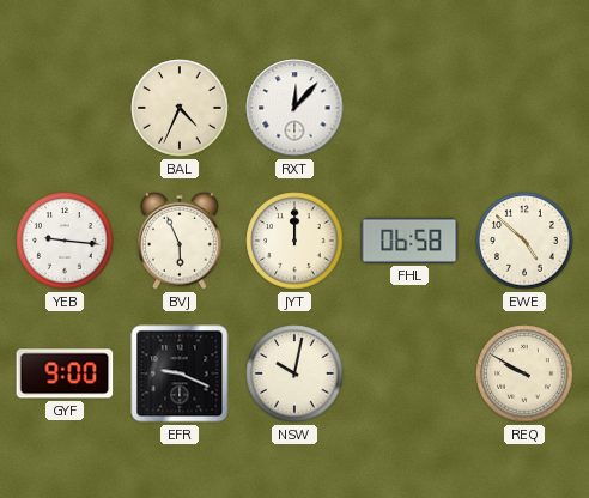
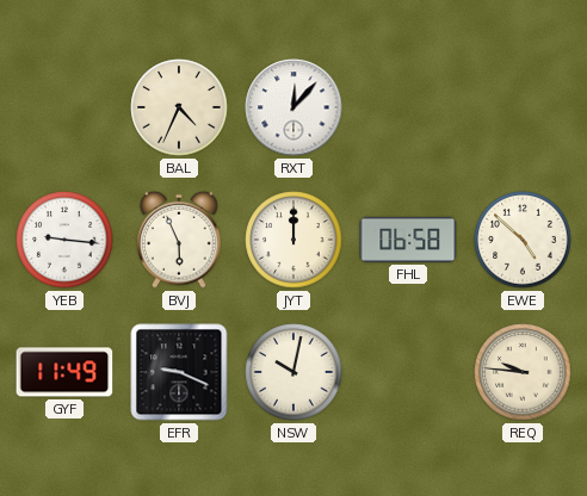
GYF: 9:00 -> 11:49 (64, 372)
REQ: 9:50 -> 9:46 (523, 372)
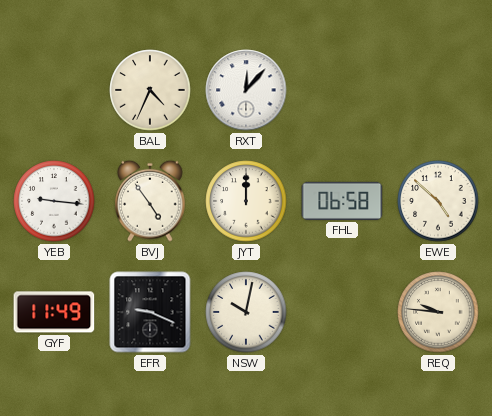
BVJ: 5:56 -> 4:54 (150, 201)
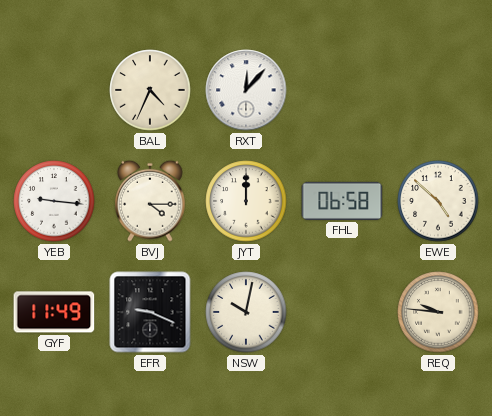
BVJ: 4:54 -> 4:15 (150, 201)
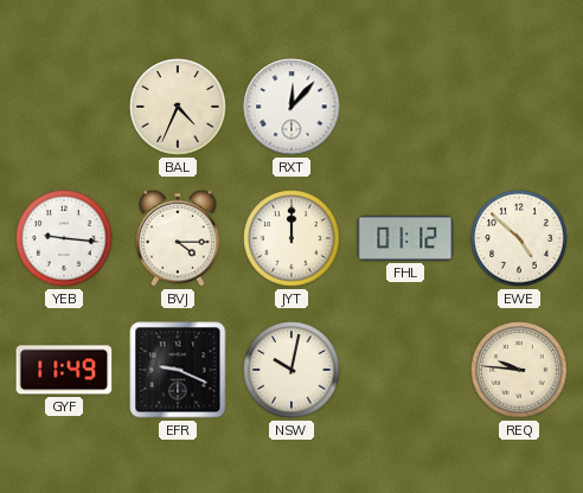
FHL: 06:58 -> 01:12 (405, 238)
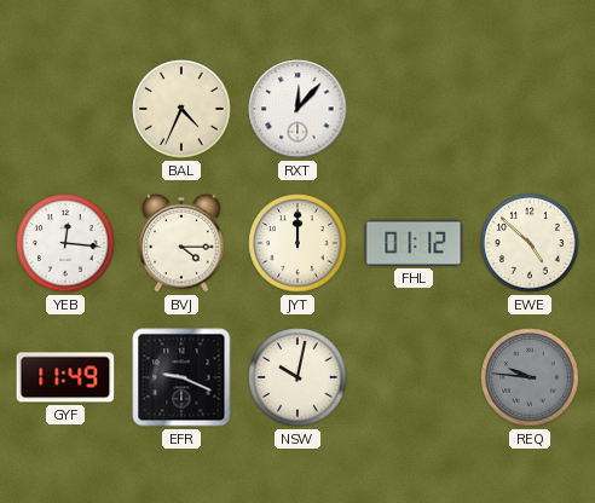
YEB: 9:16 -> 12:16 (65, 243)
REQ dial: cream -> grey (530, 377)
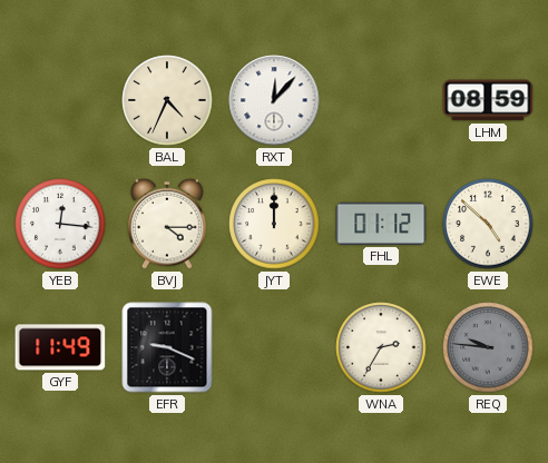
LHM: none -> 08:59 (488, 100)
NSW: 10:02 -> none (297, 377)
WNA: none -> 2:35 (381, 347)
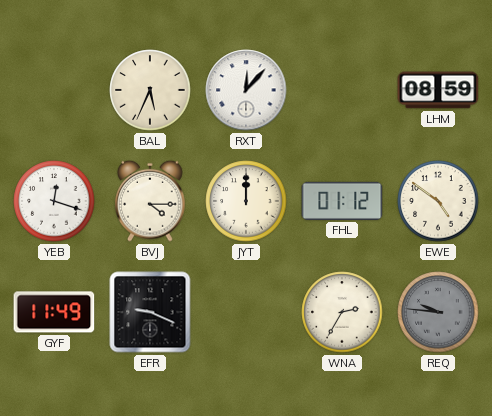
BAL: 4:34 -> 5:34 (150, 90)
YEB: 12:16 -> 12:18 (54, 201)
EWE: 4:52 -> 4:51 (438, 201)
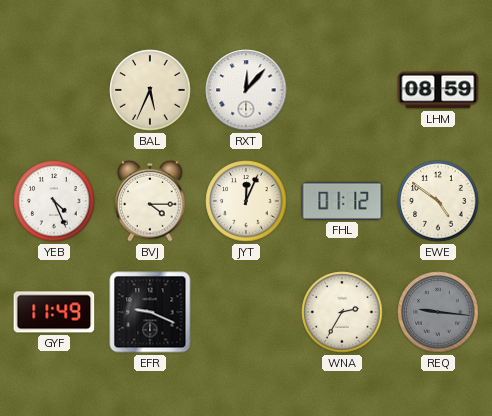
YEB: 12:18 -> 4:26 (54, 201)
JYT: 12:00 -> 12:04 (246, 201)
REQ: 9:46 -> 9:16 (438, 312)
